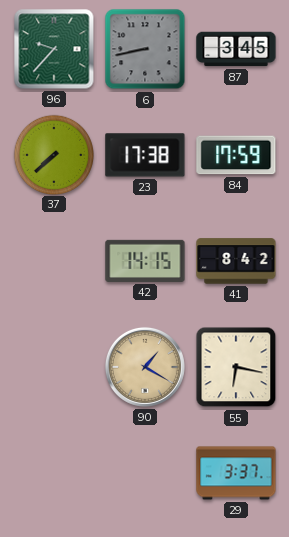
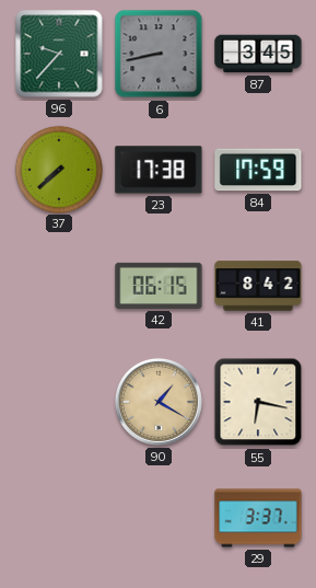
42: 14:15 -> 06:15 (159, 286)
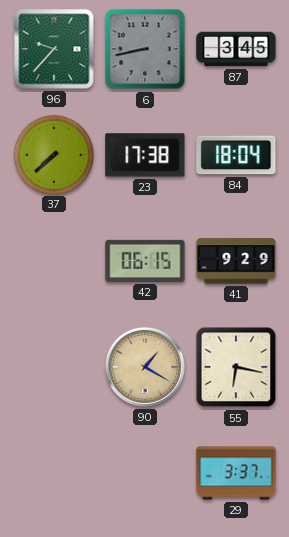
84: 17:59 -> 18:04 (236, 155)
41: 8:42 -> 9:29 (236, 261)
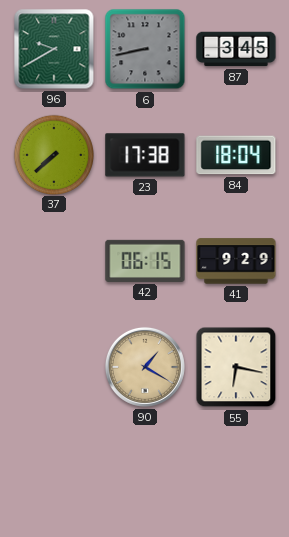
96: 9:37 -> 9:40 (54, 49)
29: 3:37 -> none (236, 473)
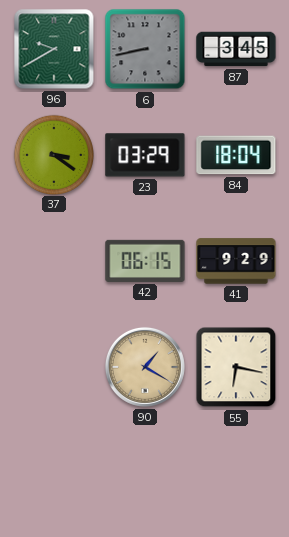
37: 7:38 -> 3:21 (54, 154)
23: 17:38 -> 03:29 (145, 155)
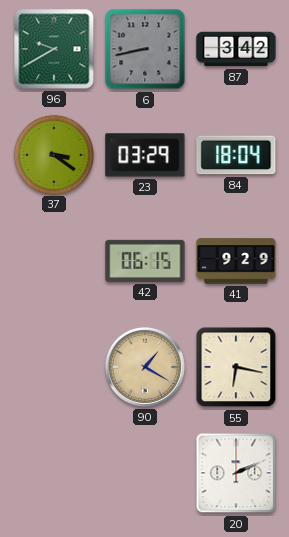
87: 3:45 -> 3:42 (236, 49)
20: none -> 2:11 (236, 473)
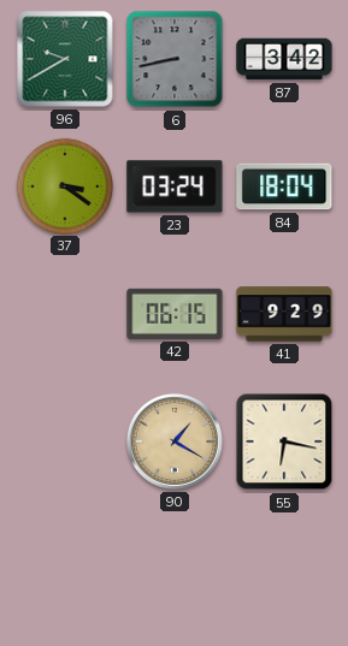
23: 03:29 -> 03:24 (175, 186)
20: 2:11 -> none (236, 473)
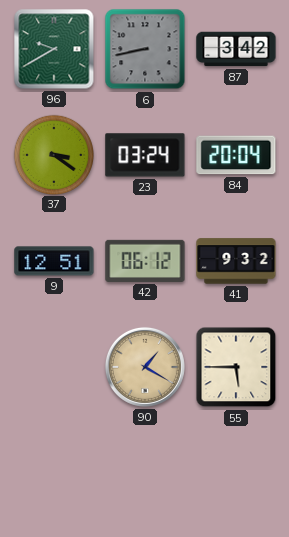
84: 18:04 -> 20:04 (236, 155)
9: none -> 12:51 (54, 261)
42: 06:15 -> 06:12 (145, 261)
41: 9:29 -> 9:32 (236, 261)
55: 6:17 -> 5:45 (236, 367)
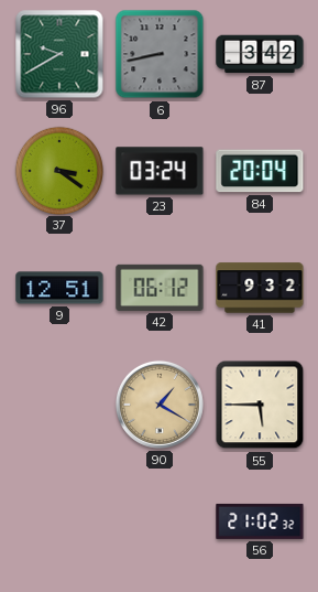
56: none -> 21:02 (260, 521)
